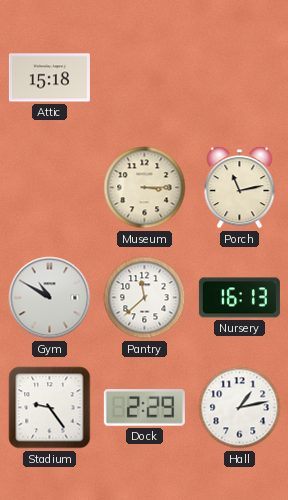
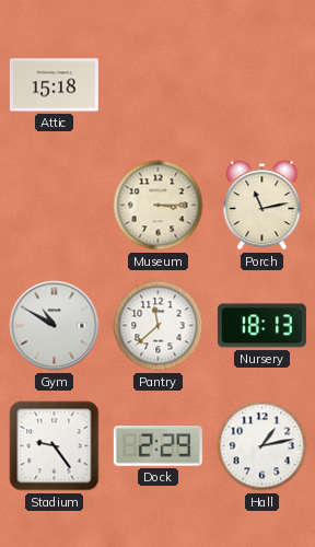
Nursery: 16:13 -> 18:13 (261, 326)
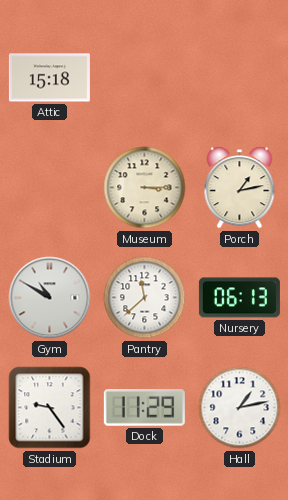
Porch: 11:13 -> 1:13 (240, 188)
Nursery: 18:13 -> 06:13 (239, 298)
Dock: 2:29 -> 11:29 (144, 408)
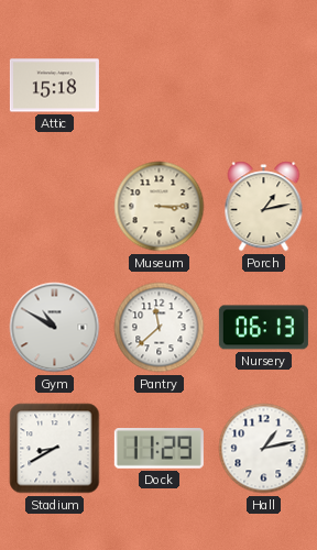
Stadium: 9:24 -> 8:40 (55, 449)
